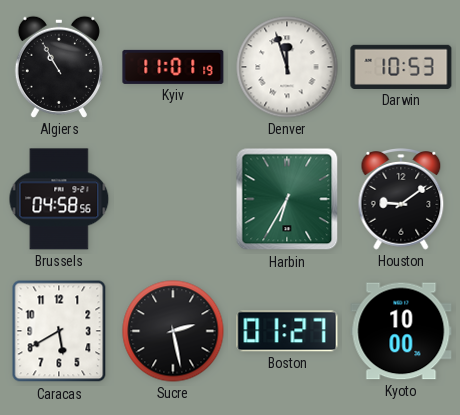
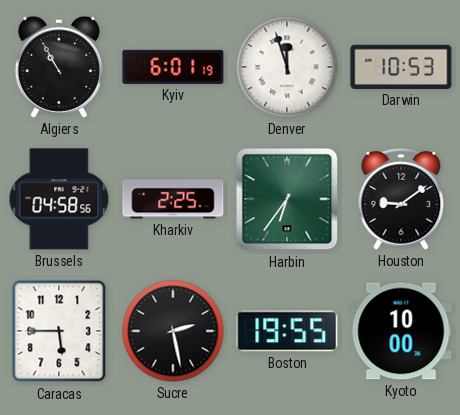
Kyiv: 11:01 -> 6:01 (173, 67)
Kharkiv: none -> 2:25 (173, 199)
Harbin: 6:35 -> 6:36 (287, 199)
Caracas: 5:40 -> 5:45 (59, 331)
Boston: 01:27 -> 19:55 (287, 331)
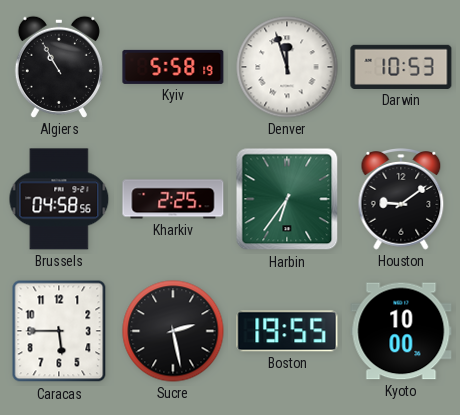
Kyiv: 6:01 -> 5:58 (173, 67)
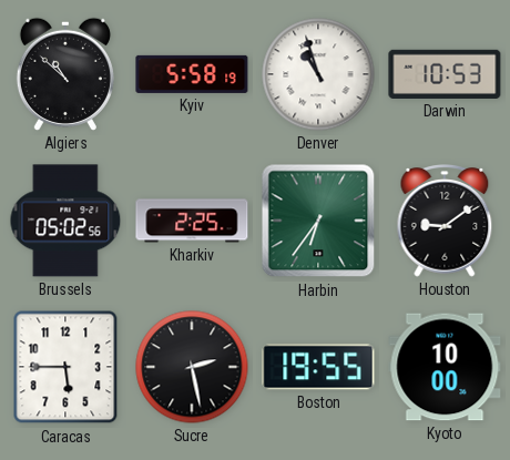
Algiers: 10:55 -> 10:52 (65, 74)
Denver: 11:57 -> 10:57 (318, 74)
Brussels: 04:58 -> 05:02 (65, 221)
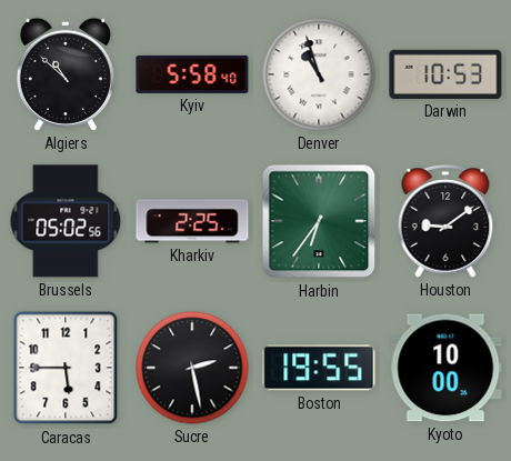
Kyiv: 5:58:19 -> 5:58:40 (192, 74)
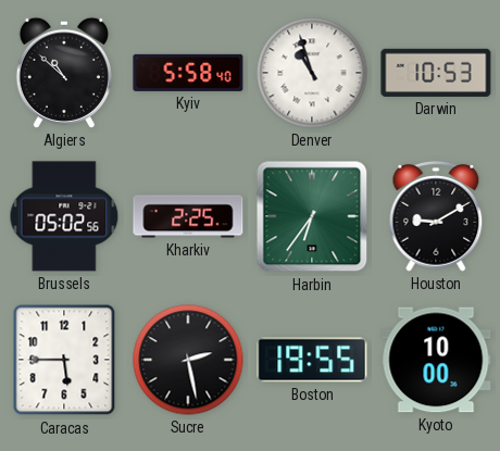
Houston: 9:09 -> 9:10 (436, 217)
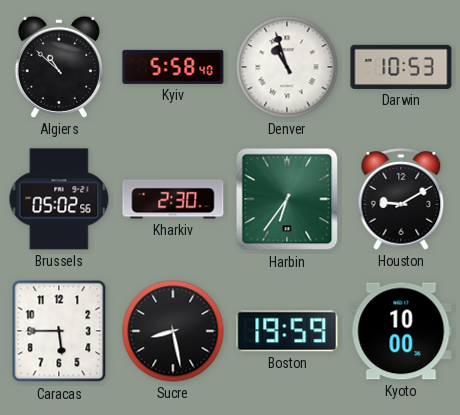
Kharkiv: 2:25 -> 2:30 (173, 199)
Sucre: 2:28 -> 8:28 (173, 331)
Boston: 19:55 -> 19:59 (287, 331)
